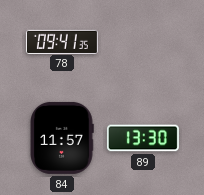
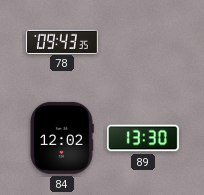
78: 09:41 -> 09:43 (62, 41)
84: 11:57 -> 12:02 (62, 138)
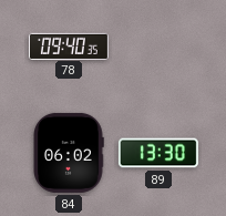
78: 09:43 -> 09:40 (69, 45)
84: 12:02 -> 06:02 (69, 153)
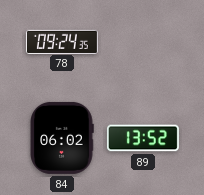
78: 09:40 -> 09:24 (62, 41)
89: 13:30 -> 13:52 (143, 138)
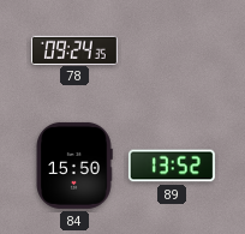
84: 06:02 -> 15:50 (74, 166)
